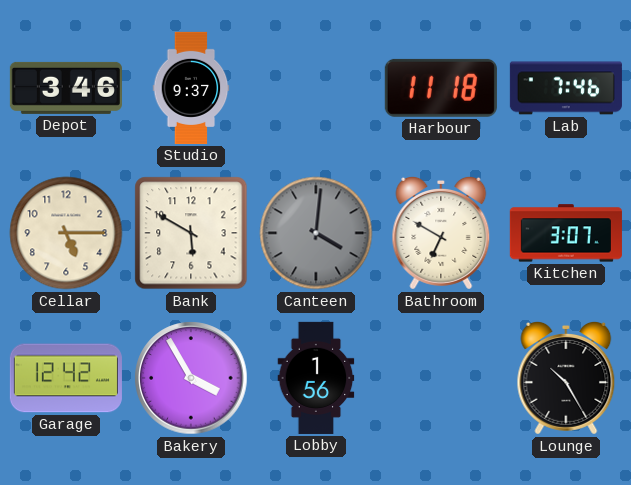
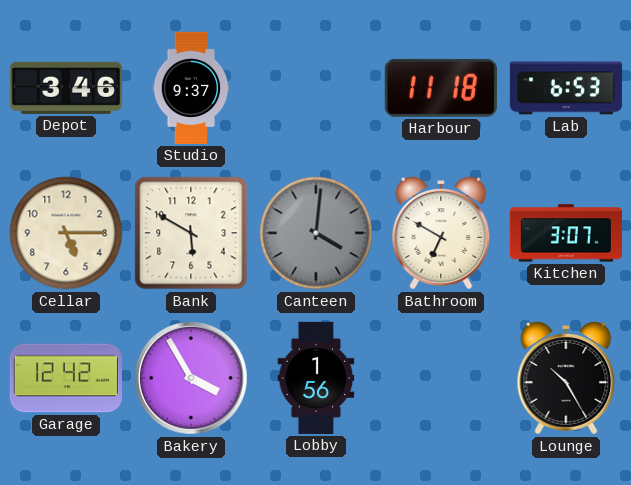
Lab: 7:46 -> 6:53 (566, 88)
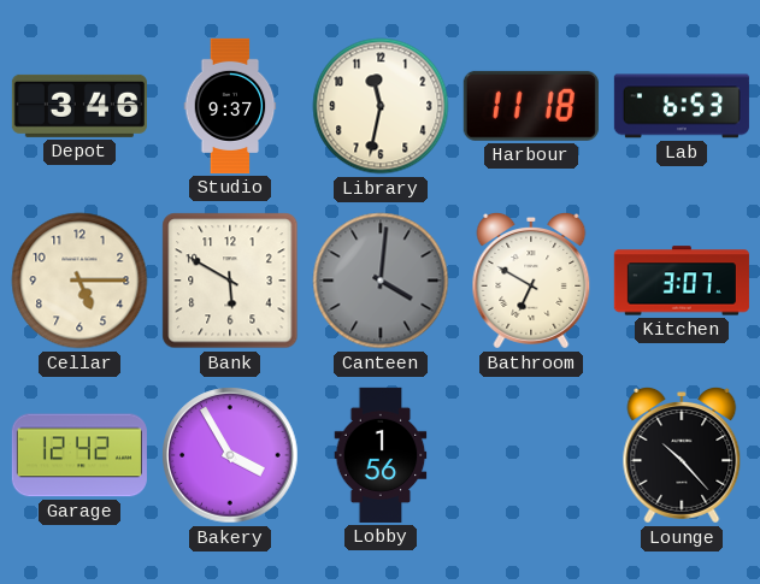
Library: none -> 11:32 (381, 106)
Lounge: 10:25 -> 10:23 (682, 455)
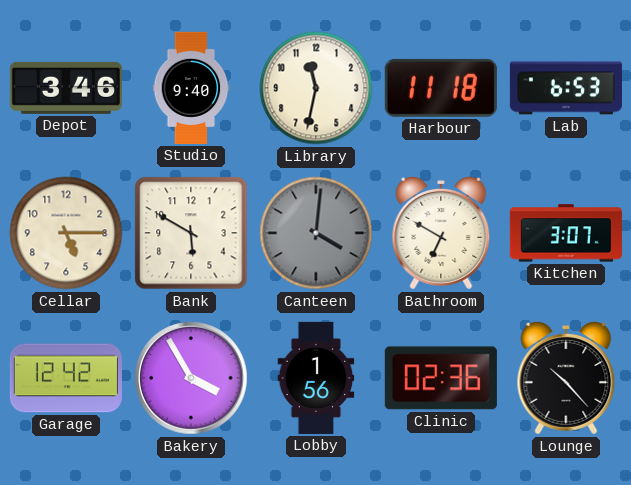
Studio: 9:37 -> 9:40 (191, 88)
Clinic: none -> 02:36 (441, 378)
